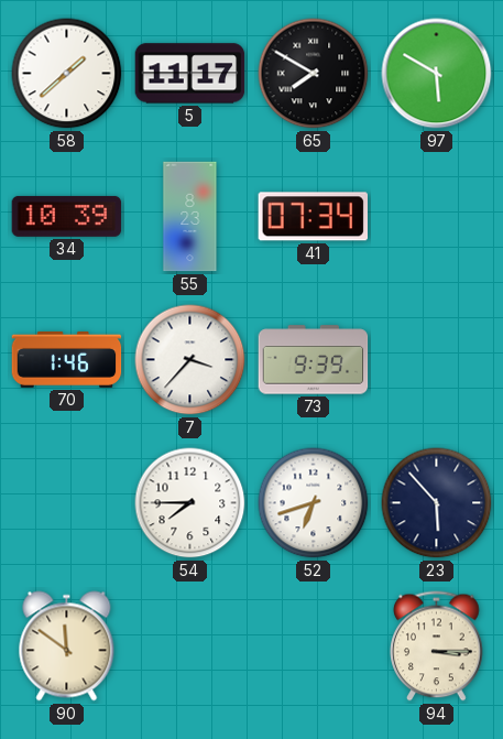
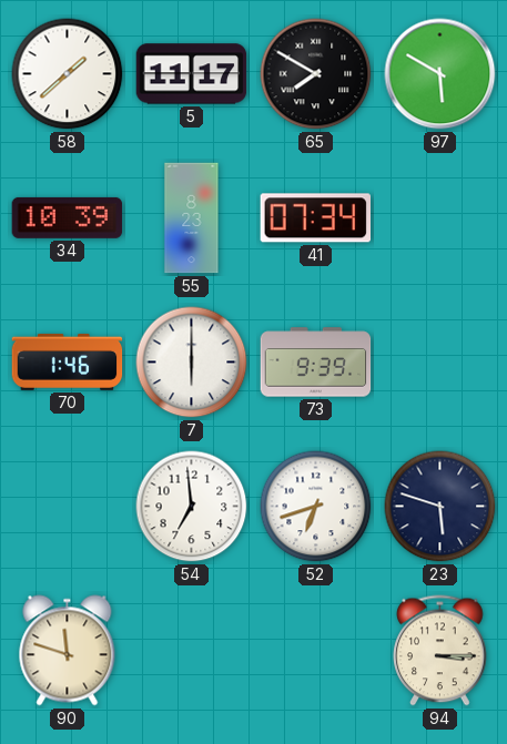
7: 3:37 -> 6:00 (192, 363)
54: 7:45 -> 6:59 (192, 507)
23: 5:53 -> 5:48 (440, 507)
90: 11:51 -> 11:48 (68, 651)
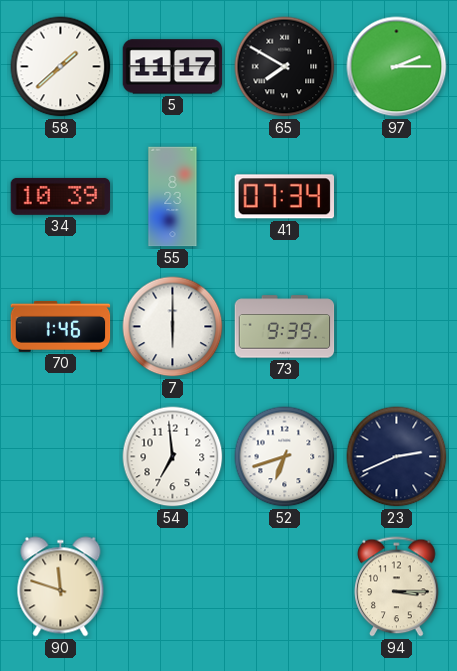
97: 5:50 -> 2:15 (397, 67)
23: 5:48 -> 2:41 (397, 457)
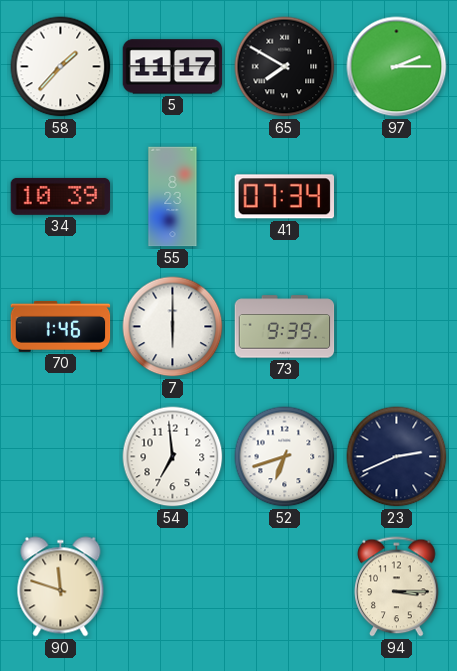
58: 1:38 -> 1:37 (61, 67)
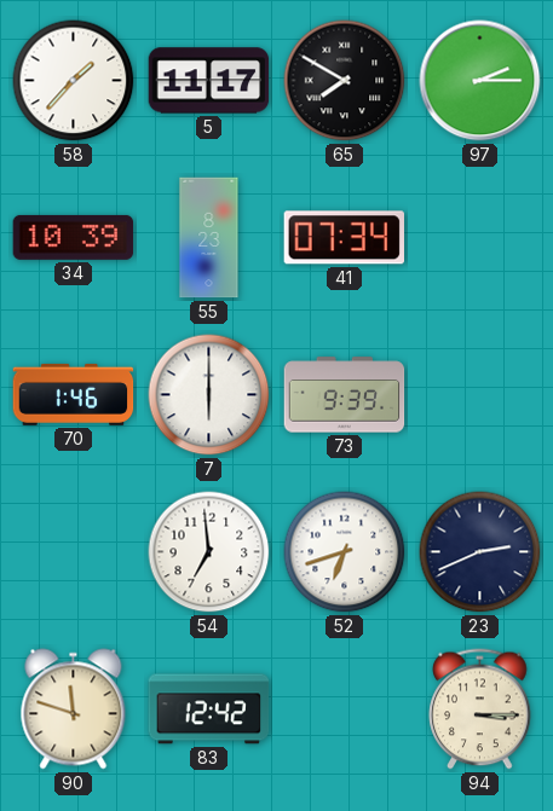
83: none -> 12:42 (209, 709)
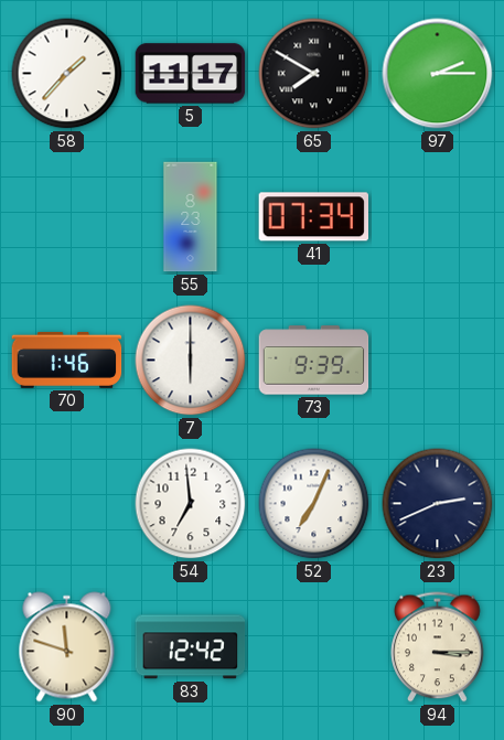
34: 10:39 -> none (74, 237)
52: 6:42 -> 7:04 (314, 504)
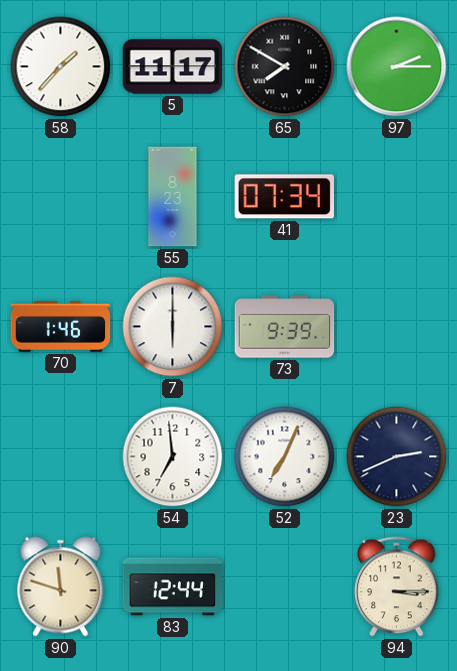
83: 12:42 -> 12:44 (173, 587)
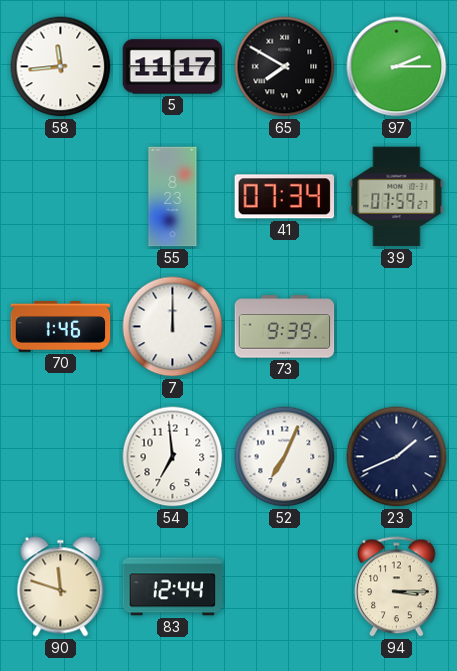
58: 1:37 -> 11:44 (61, 67)
39: none -> 07:59 (397, 197)
7: 6:00 -> 12:00 (173, 327)
23: 2:41 -> 1:41 (397, 457)
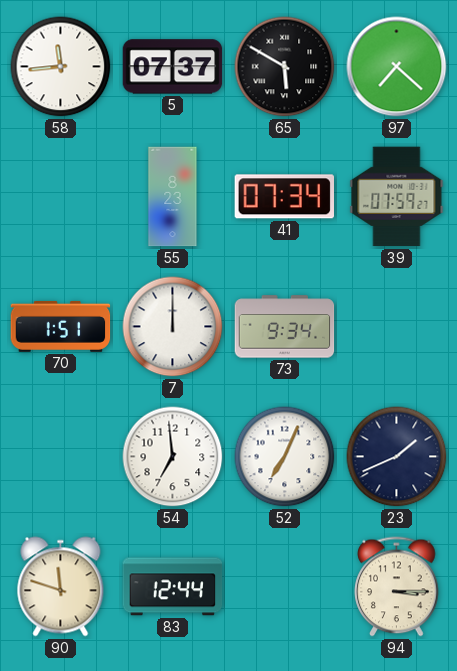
5: 11:17 -> 07:37 (173, 67)
65: 7:50 -> 5:50 (285, 67)
97: 2:15 -> 7:22 (397, 67)
70: 1:46 -> 1:51 (61, 326)
73: 9:39 -> 9:34 (285, 327)
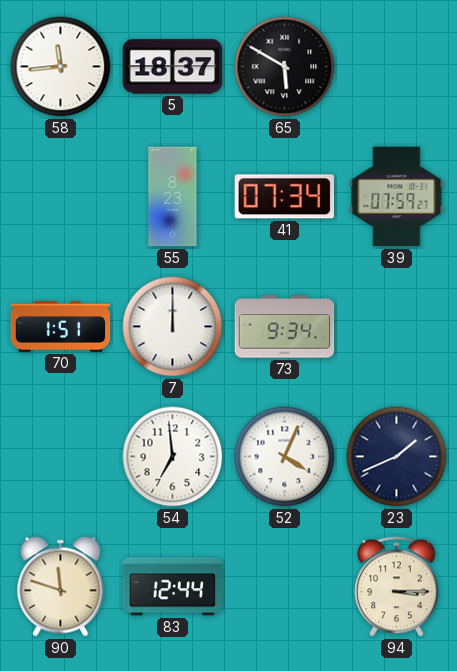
5: 07:37 -> 18:37 (173, 67)
97: 7:22 -> none (397, 67)
52: 7:04 -> 4:04 (285, 457)
